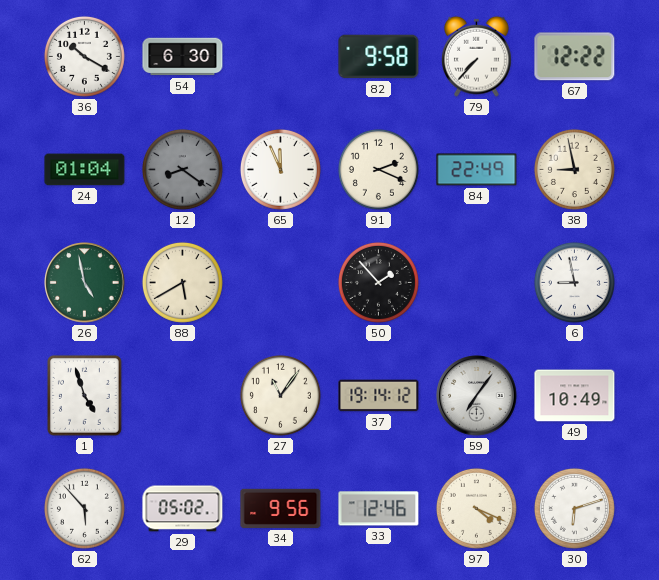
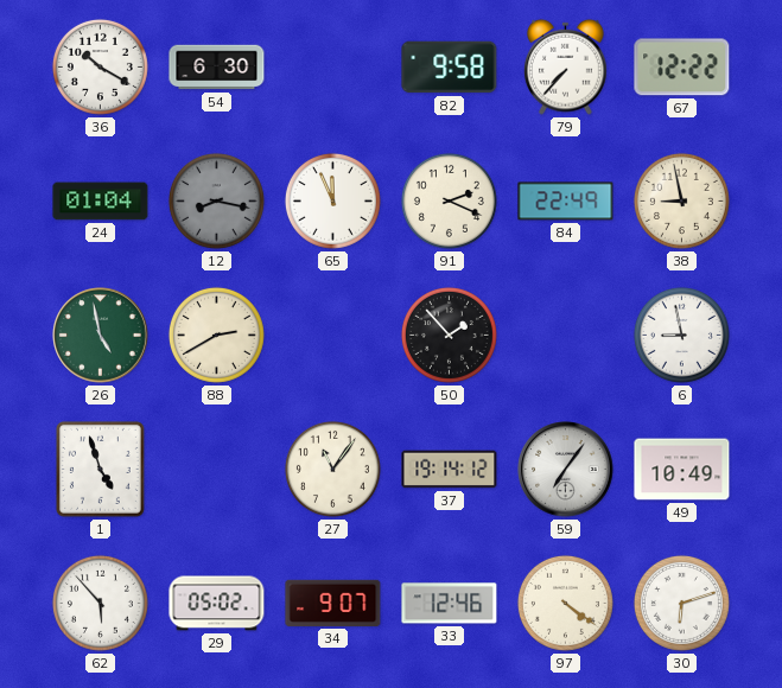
12: 8:21 -> 8:17 (216, 200)
88: 5:40 -> 2:40 (216, 335)
34: 9:56 -> 9:07 (333, 603)
97: 4:19 -> 4:21 (565, 603)
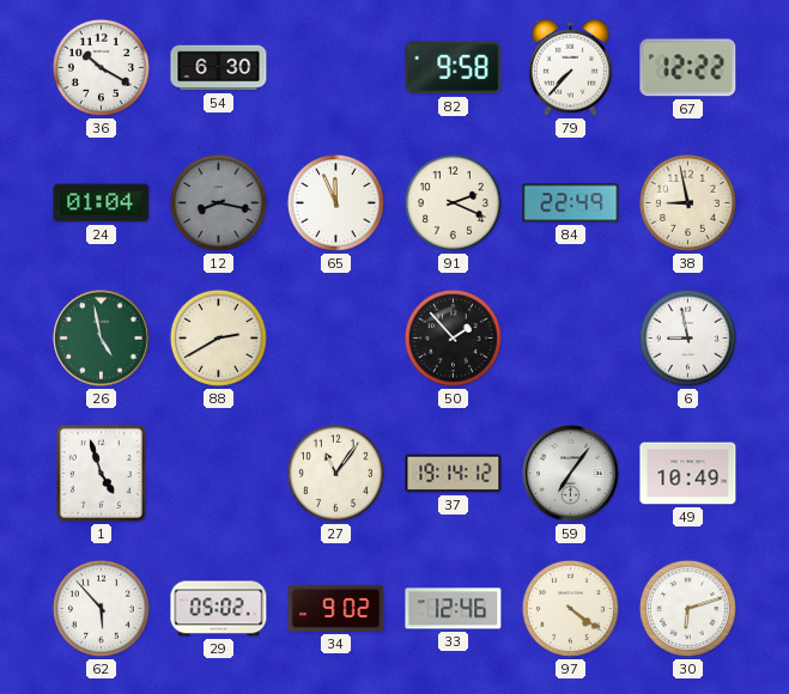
34: 9:07 -> 9:02 (336, 608)
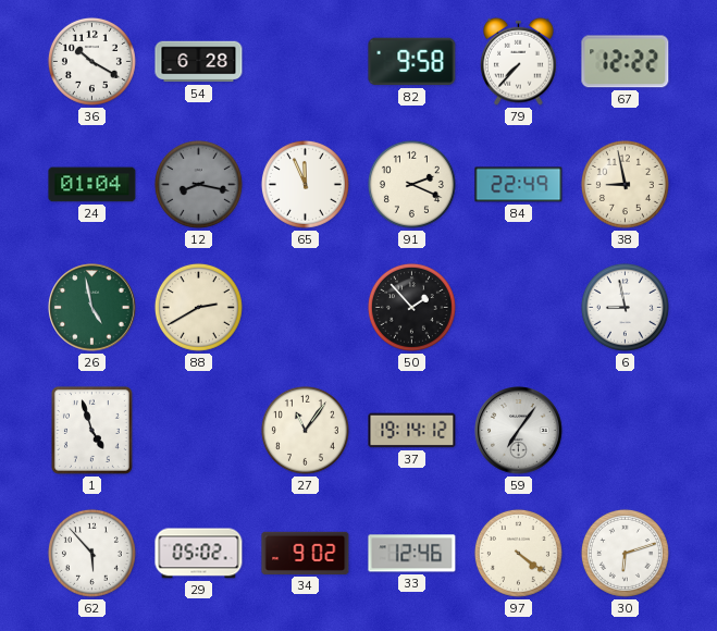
54: 6:30 -> 6:28 (199, 62)
49: 10:49 -> none (688, 474)
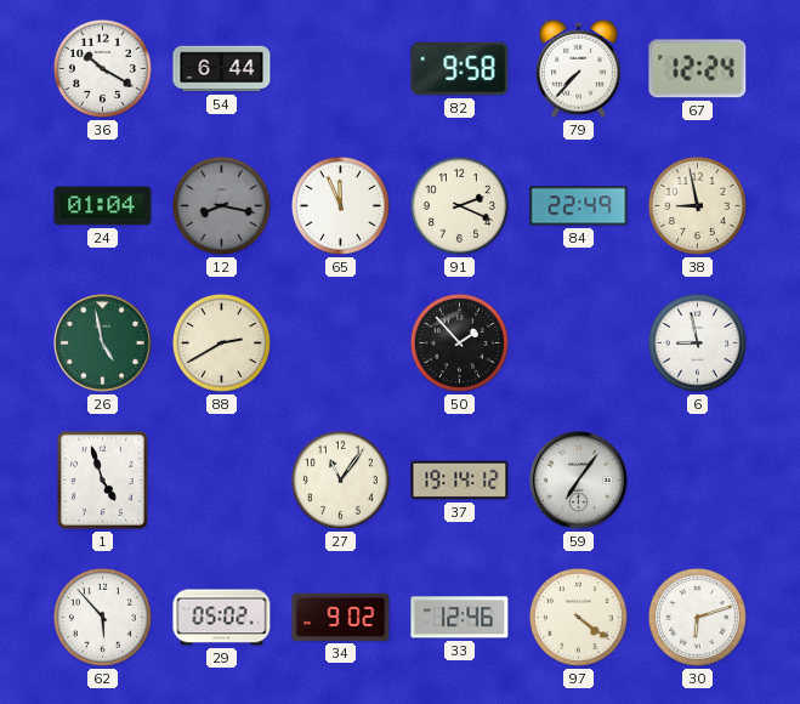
54: 6:28 -> 6:44 (222, 69)
67: 12:22 -> 12:24 (698, 69)
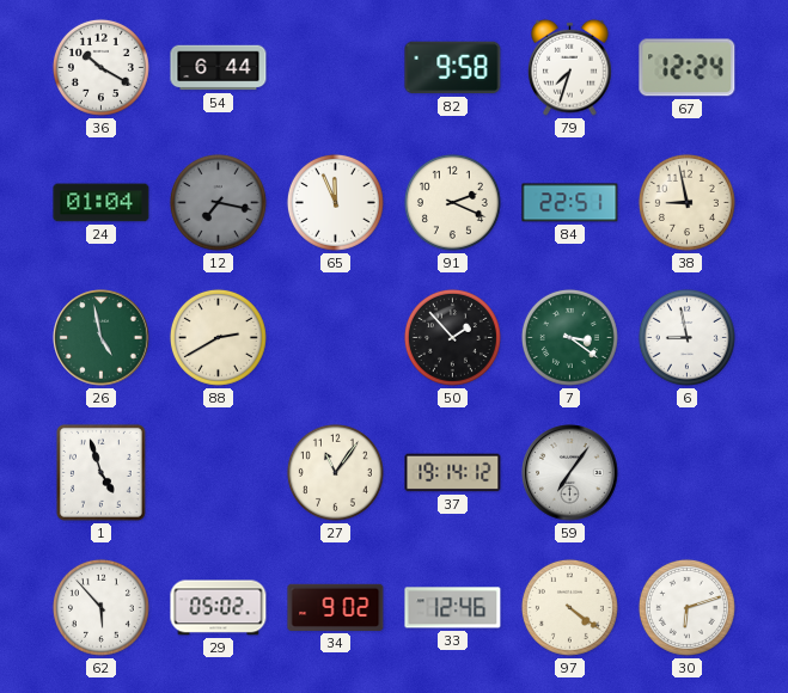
79: 7:37 -> 7:33 (570, 67)
12: 8:17 -> 7:17 (218, 202)
84: 22:49 -> 22:51 (570, 203)
7: none -> 3:21 (569, 337)
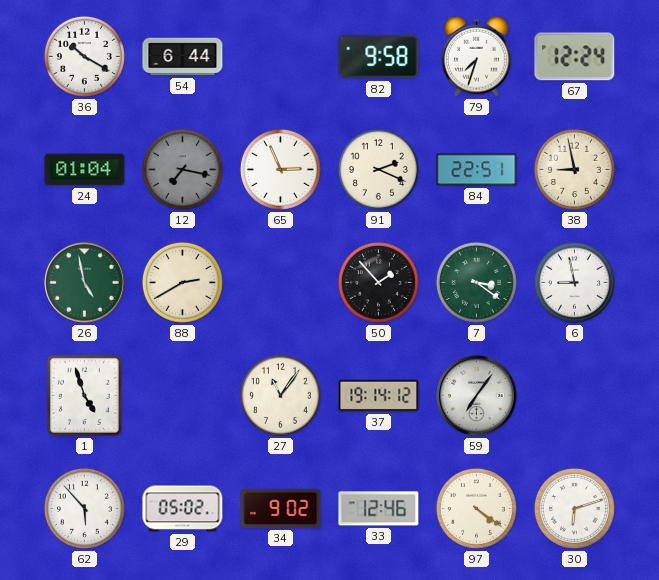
65: 11:56 -> 2:56 (280, 169)
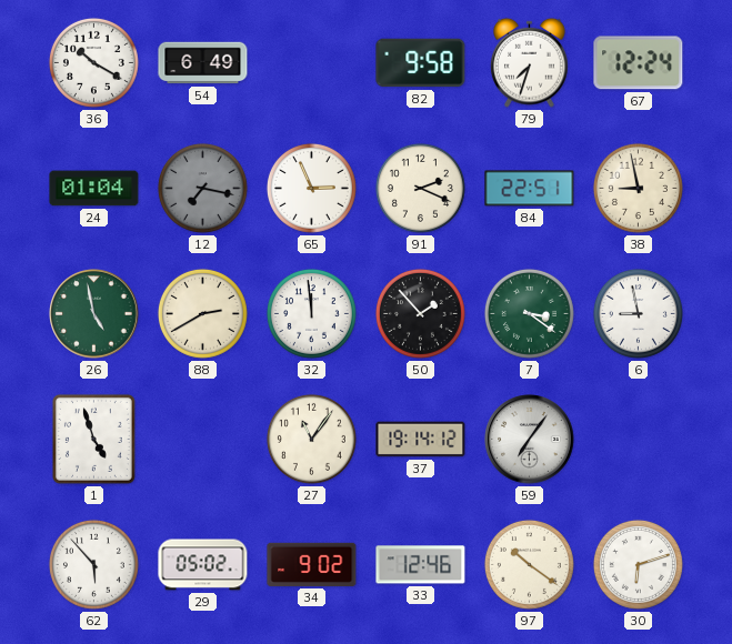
54: 6:44 -> 6:49 (203, 63)
32: none -> 11:59 (311, 313)
97: 4:21 -> 10:21 (529, 564)
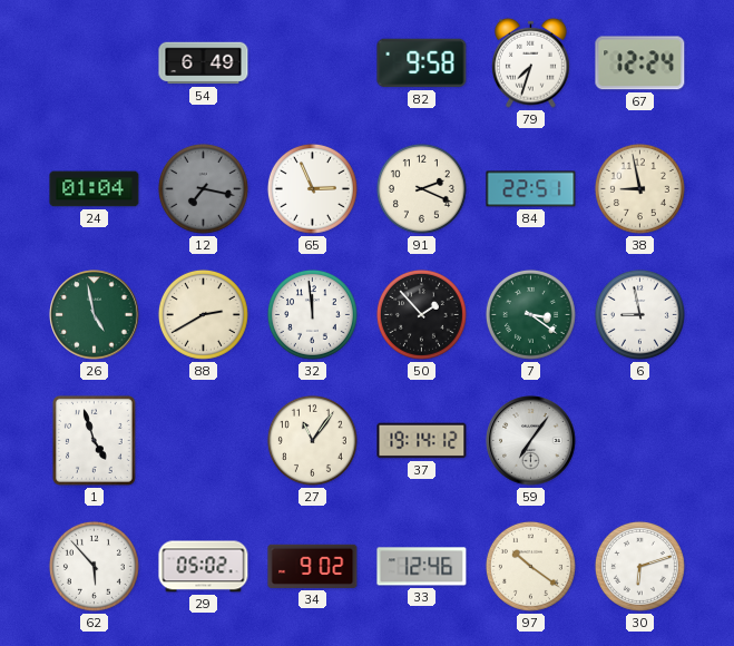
36: 10:20 -> none (93, 62)
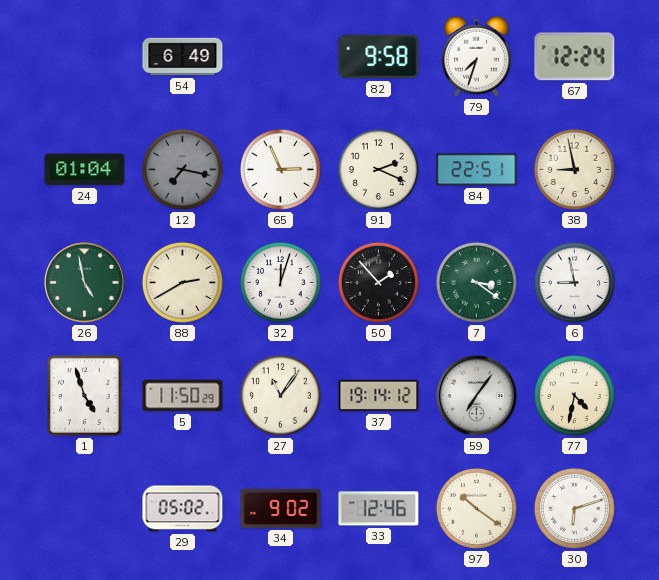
32: 11:59 -> 12:03 (280, 282)
5: none -> 11:50 (183, 396)
77: none -> 4:32 (574, 395)
62: 5:53 -> none (94, 566)
